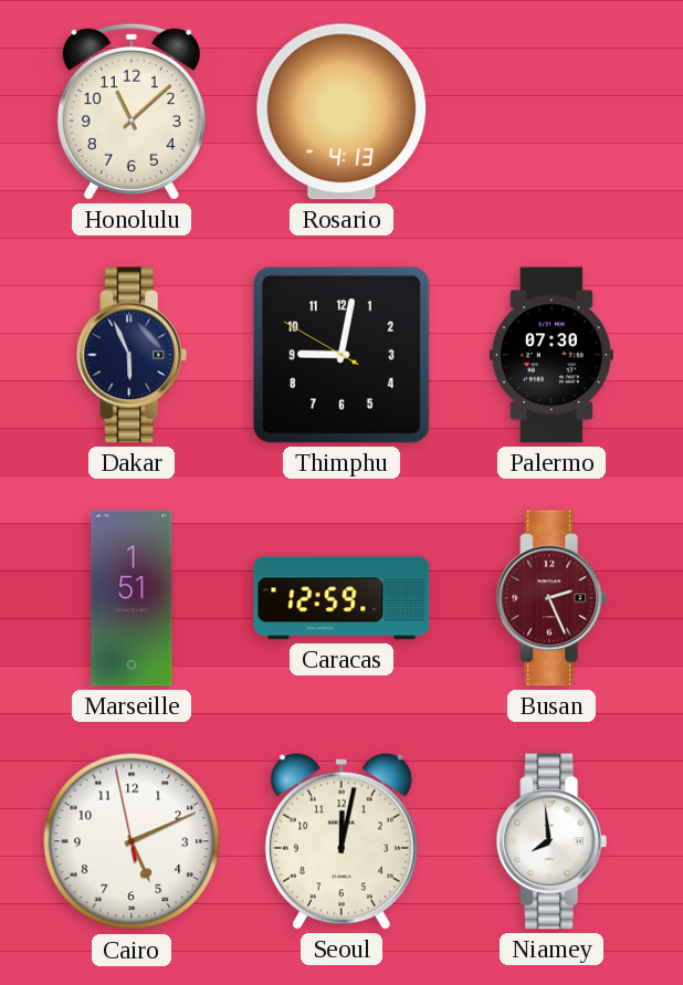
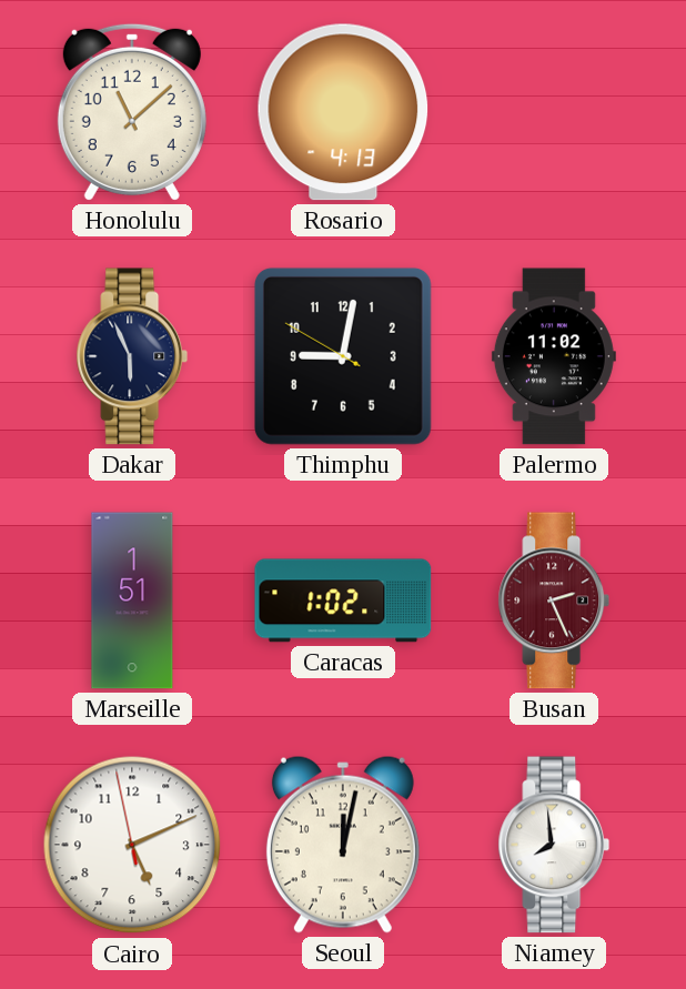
Palermo: 07:30 -> 11:02 (554, 356)
Caracas: 12:59 -> 1:02 (343, 601)
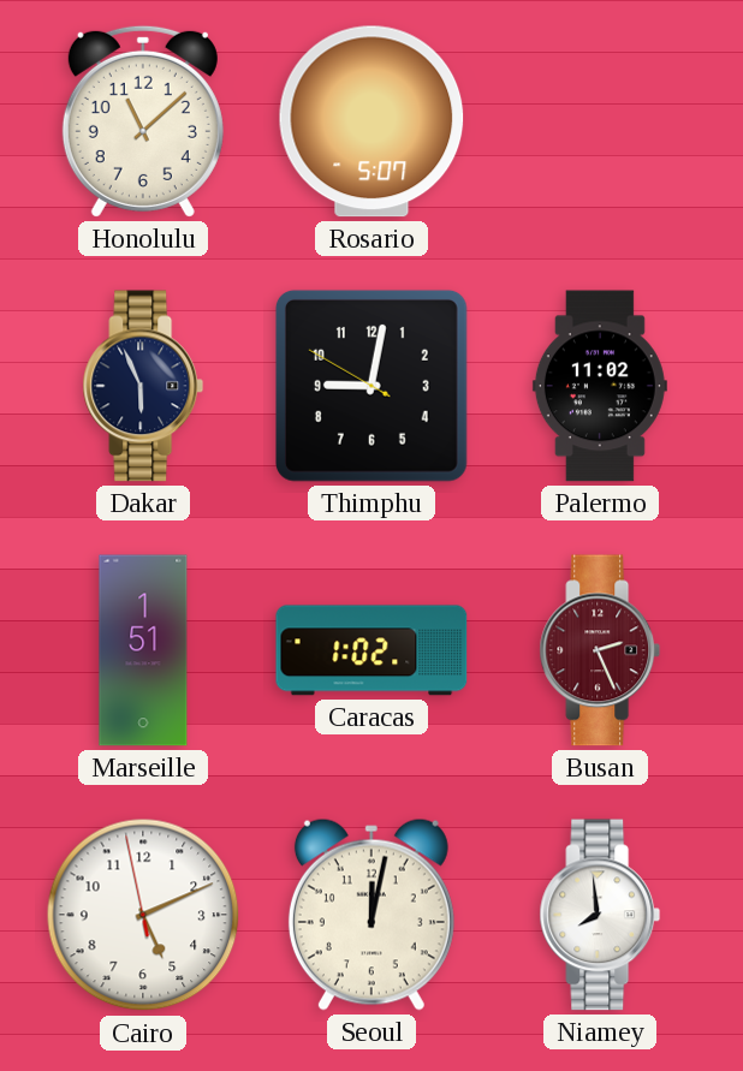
Rosario: 4:13 -> 5:07 (371, 121)
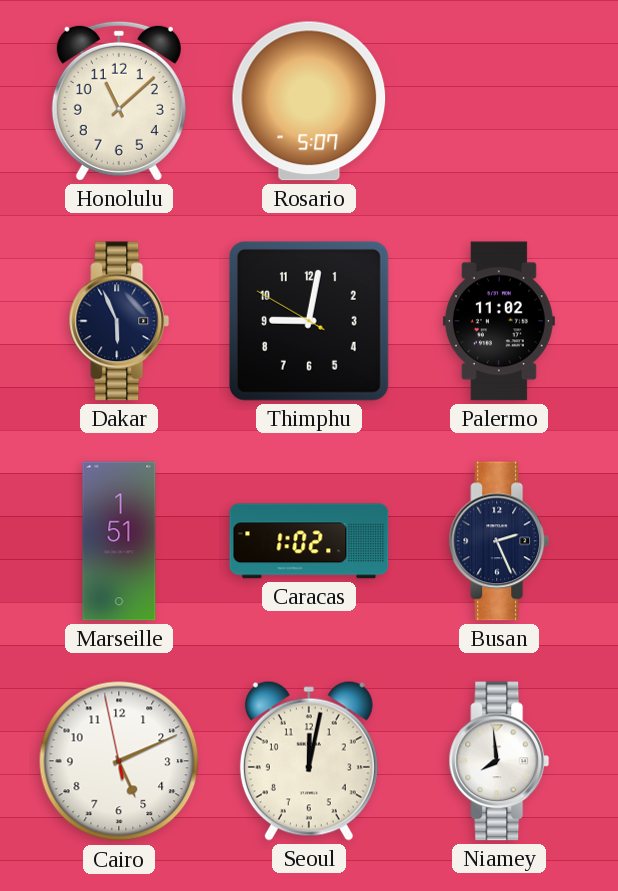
Busan dial: burgundy -> navy (499, 541)
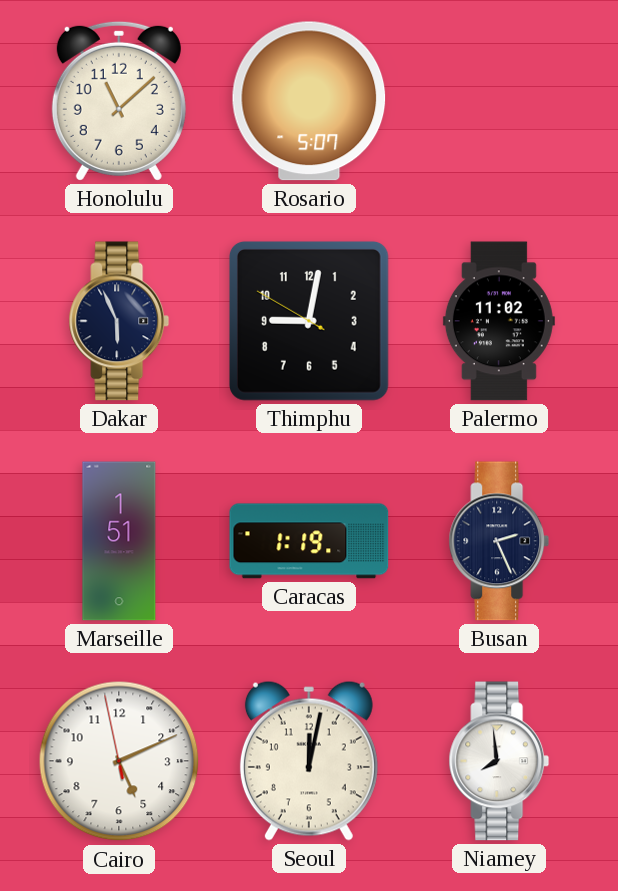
Caracas: 1:02 -> 1:19 (309, 541)
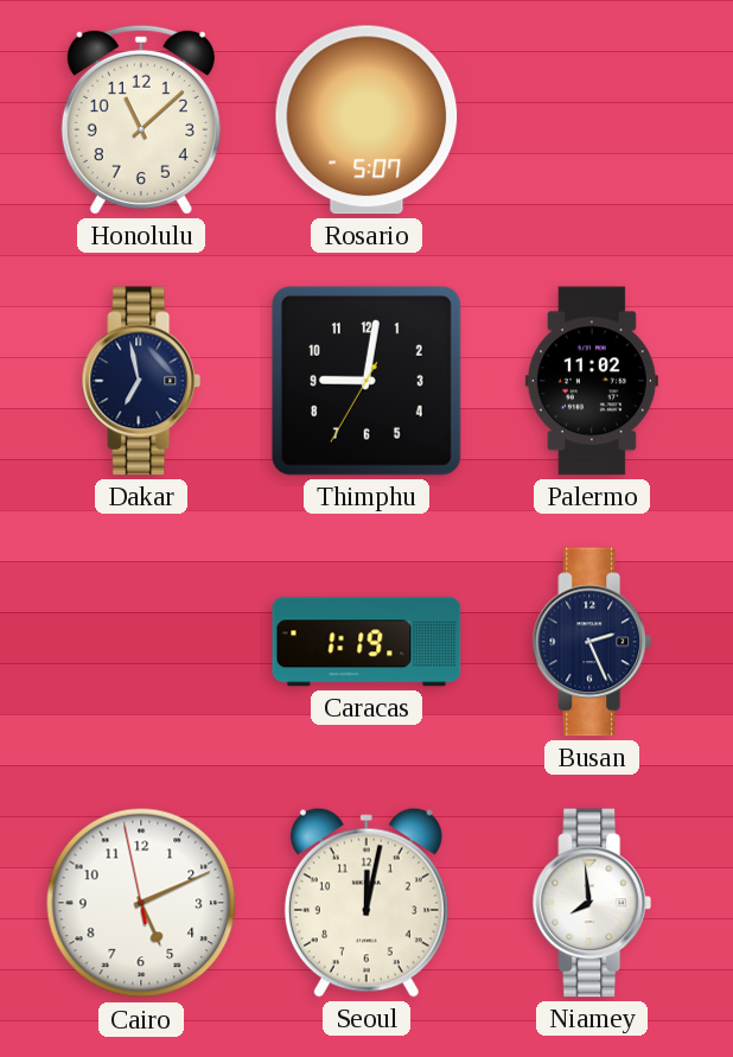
Dakar: 5:56 -> 6:58 (141, 381)
Thimphu: 9:01:50 -> 9:01:35 (366, 381)
Marseille: 1:51 -> none (119, 541)
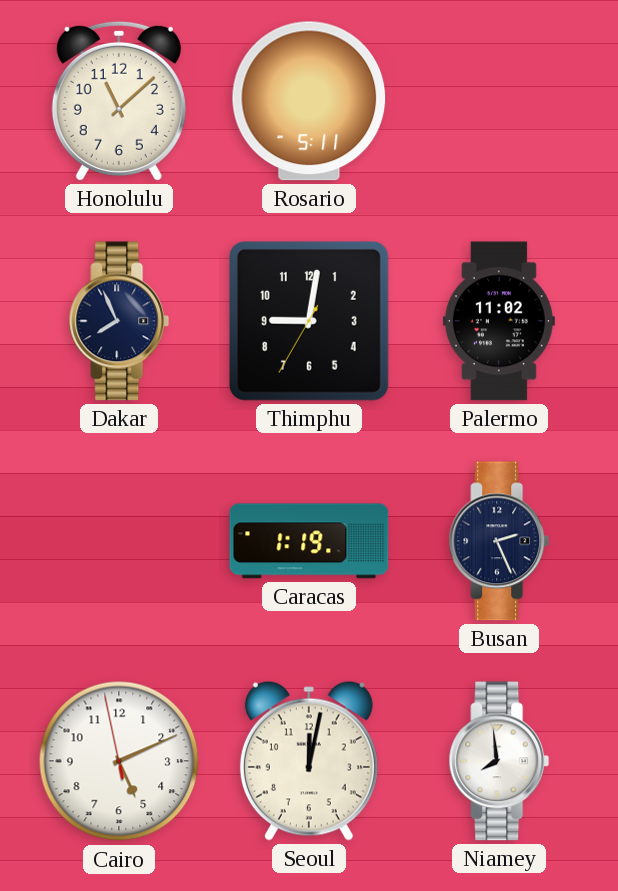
Rosario: 5:07 -> 5:11 (309, 101)
Dakar: 6:58 -> 7:56 (119, 321)
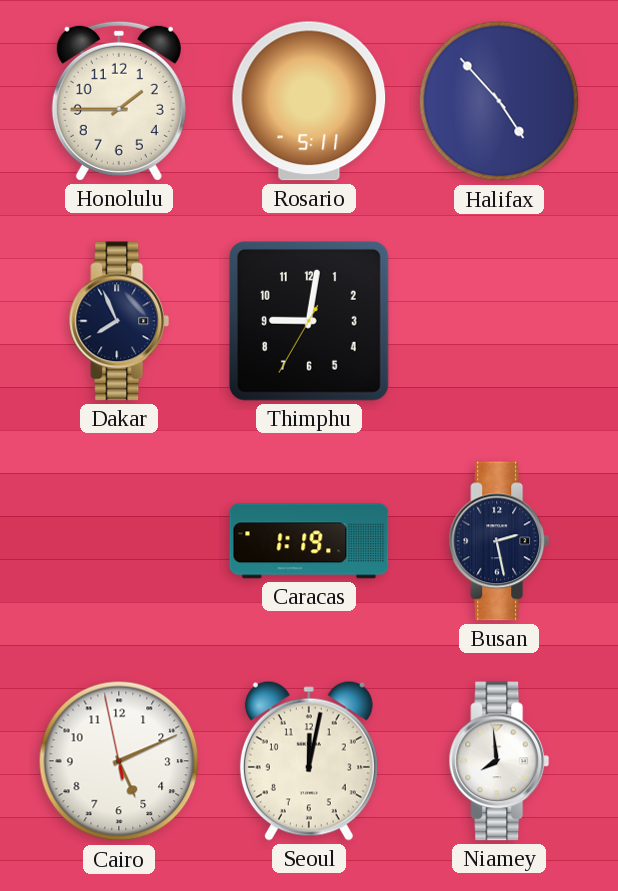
Honolulu: 11:08 -> 1:45 (119, 101)
Halifax: none -> 4:53 (499, 101)
Palermo: 11:02 -> none (499, 321)
Busan: 2:26 -> 2:28 (499, 541)
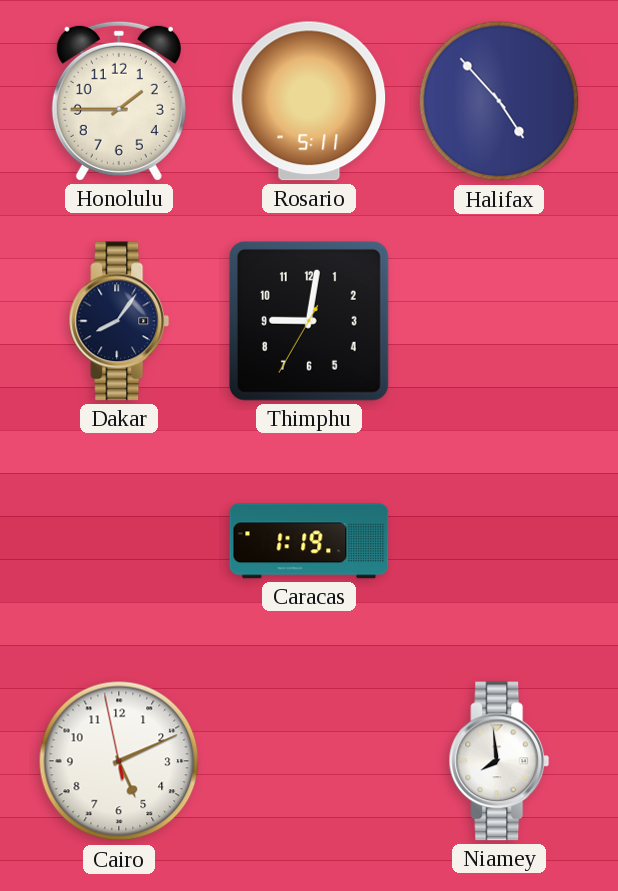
Dakar: 7:56 -> 8:06 (119, 321)
Busan: 2:28 -> none (499, 541)
Seoul: 12:02 -> none (309, 761)
